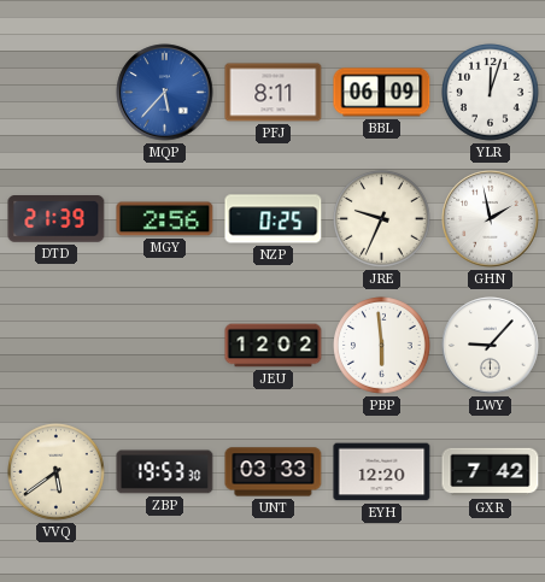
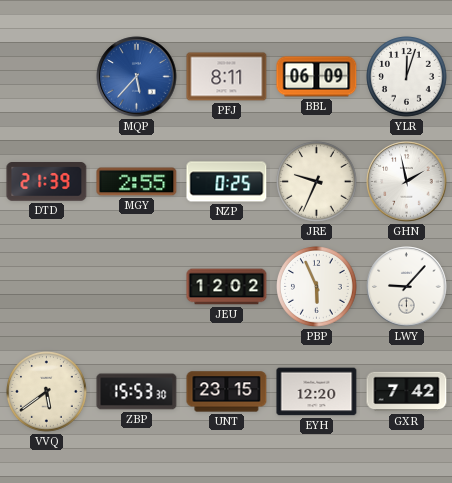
MGY: 2:56 -> 2:55 (137, 182)
PBP: 5:59 -> 5:56 (317, 287)
ZBP: 19:53 -> 15:53 (137, 392)
UNT: 03:33 -> 23:15 (227, 392)
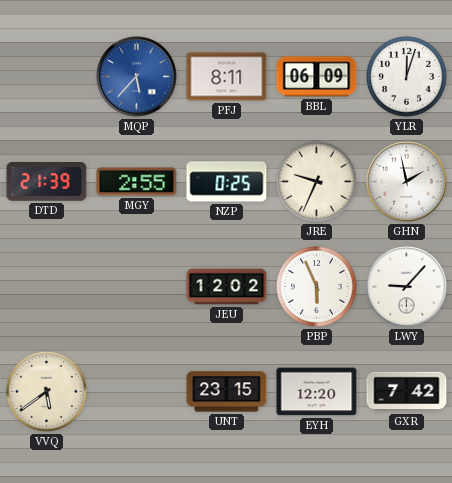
ZBP: 15:53 -> none (137, 392)
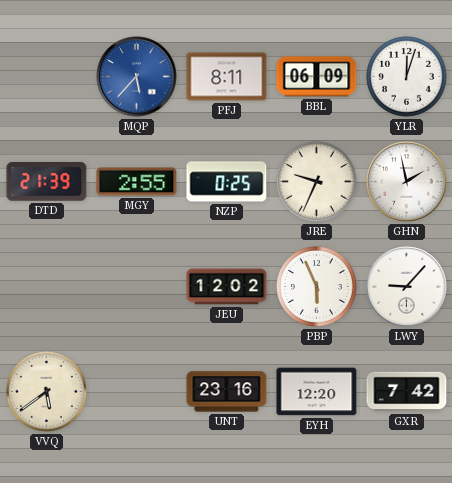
UNT: 23:15 -> 23:16 (227, 392)
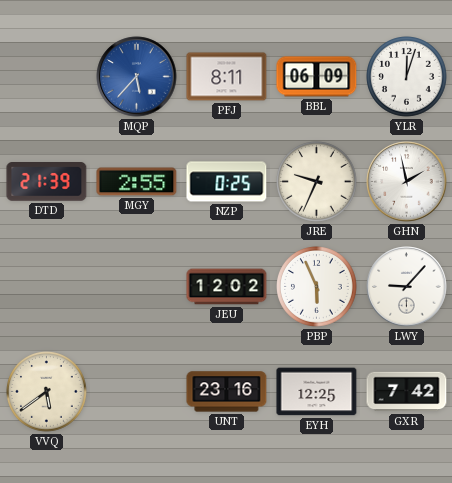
EYH: 12:20 -> 12:25 (317, 392)
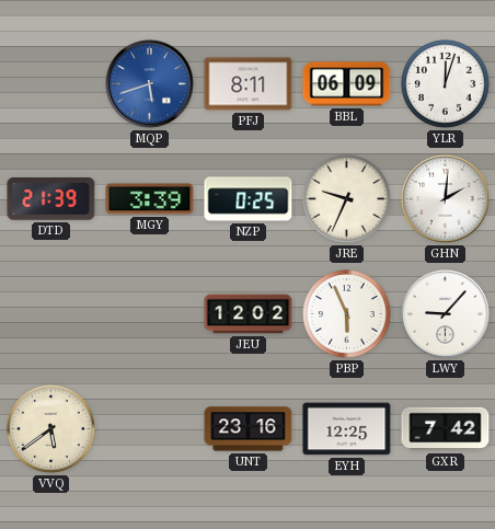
MQP: 5:37 -> 5:42 (150, 84)
MGY: 2:55 -> 3:39 (150, 199)
GHN: 1:58 -> 2:01 (446, 199)
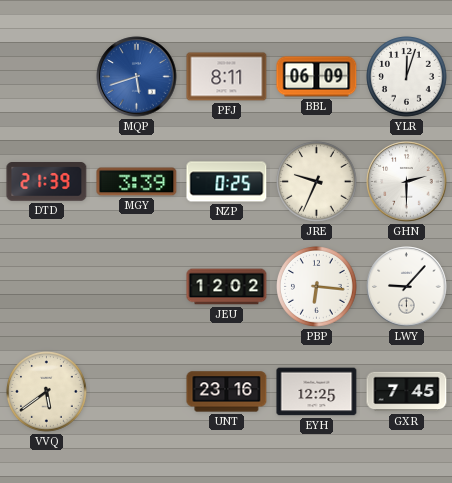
GHN: 2:01 -> 2:30 (407, 182)
PBP: 5:56 -> 6:16 (317, 287)
GXR: 7:42 -> 7:45 (407, 392)
